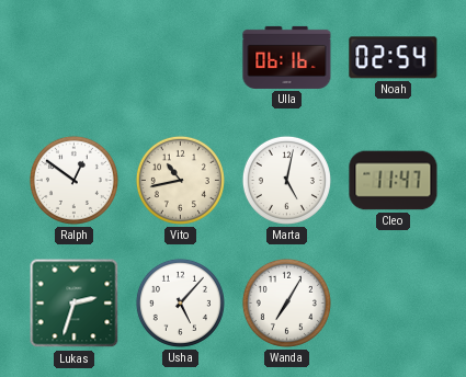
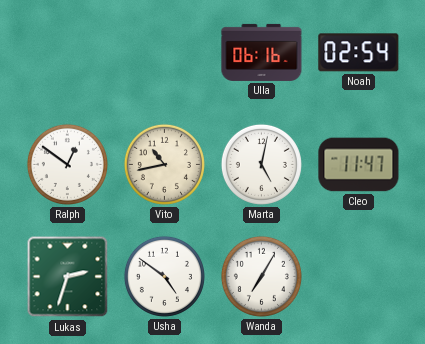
Usha: 5:07 -> 4:51 (164, 276)
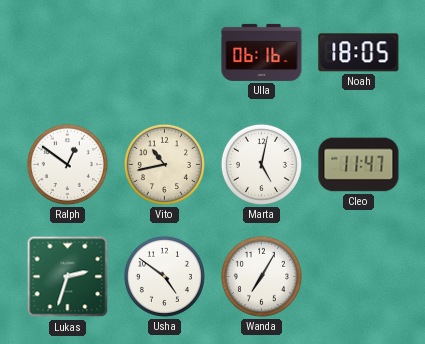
Noah: 02:54 -> 18:05 (359, 53)
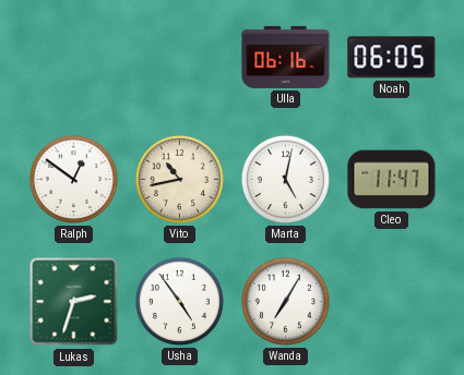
Noah: 18:05 -> 06:05 (392, 58)
Usha: 4:51 -> 4:54 (179, 301)
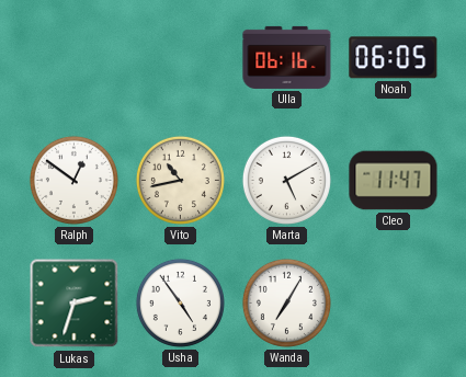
Marta: 5:02 -> 5:10 (286, 180)
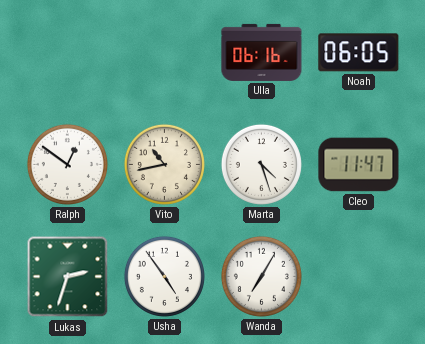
Marta: 5:10 -> 4:27 (261, 164)
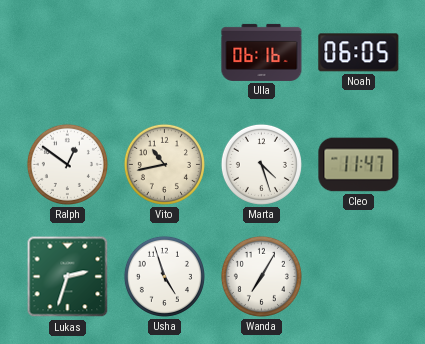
Usha: 4:54 -> 4:57 (164, 276)
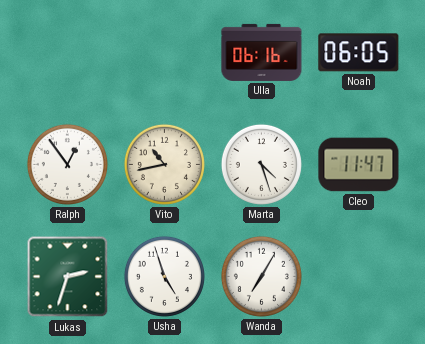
Ralph: 12:51 -> 12:54 (67, 164)
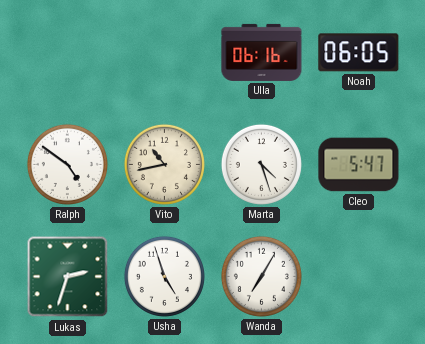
Ralph: 12:54 -> 4:51 (67, 164)
Cleo: 11:47 -> 5:47 (359, 165)
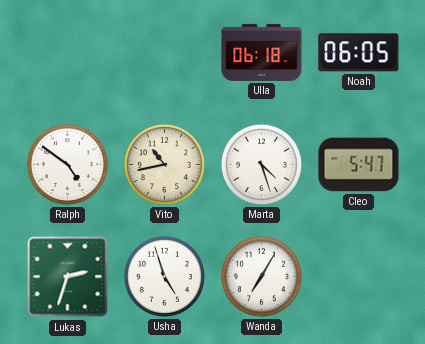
Ulla: 06:16 -> 06:18 (262, 52)
